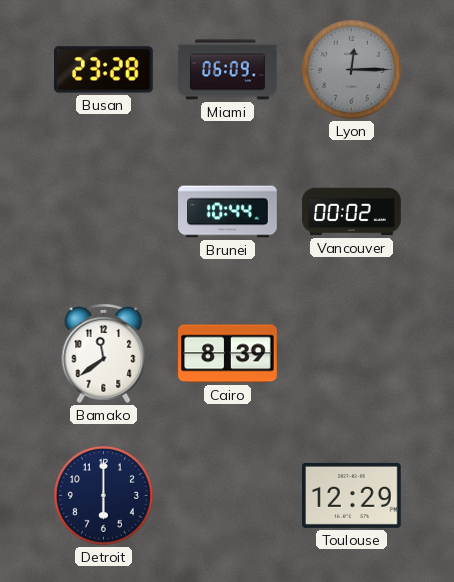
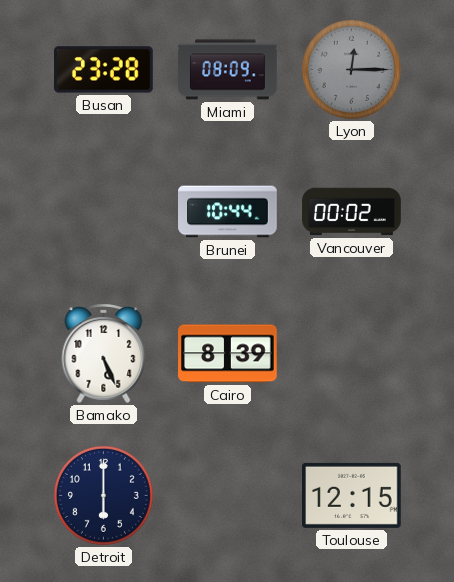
Miami: 06:09 -> 08:09 (228, 70)
Bamako: 11:39 -> 5:26 (104, 354)
Toulouse: 12:29 -> 12:15 (352, 495)
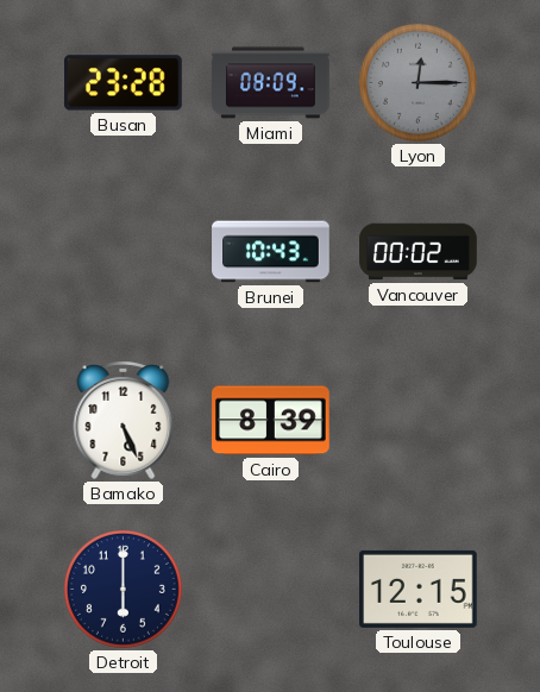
Brunei: 10:44 -> 10:43 (271, 252)
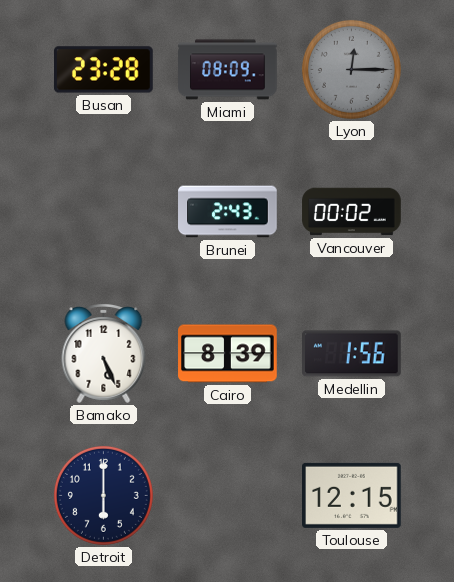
Brunei: 10:43 -> 2:43 (228, 212)
Medellin: none -> 1:56 (352, 354)
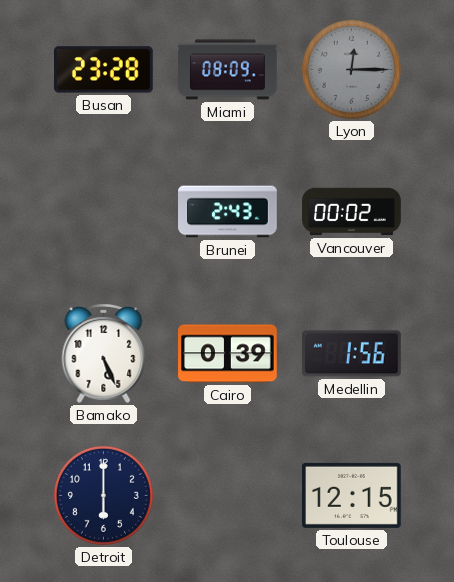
Cairo: 8:39 -> 0:39 (228, 354)
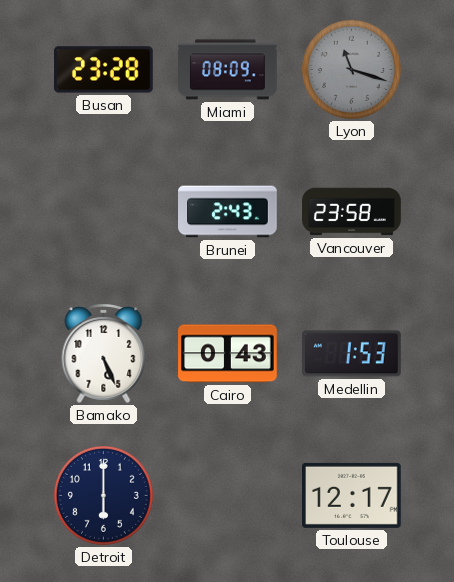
Lyon: 12:15 -> 11:18 (351, 69)
Vancouver: 00:02 -> 23:58 (352, 212)
Cairo: 0:39 -> 0:43 (228, 354)
Medellin: 1:56 -> 1:53 (352, 354)
Toulouse: 12:15 -> 12:17 (352, 495)
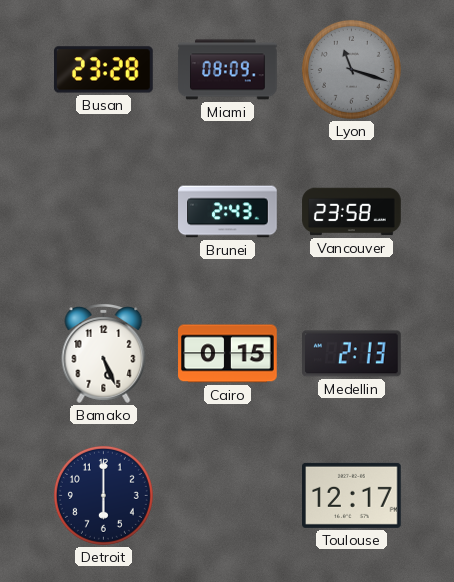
Cairo: 0:43 -> 0:15 (228, 354)
Medellin: 1:53 -> 2:13 (352, 354)
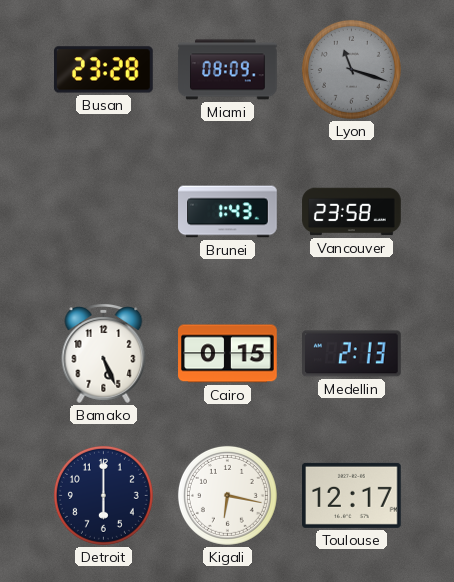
Brunei: 2:43 -> 1:43 (228, 212)
Kigali: none -> 6:17 (227, 495)
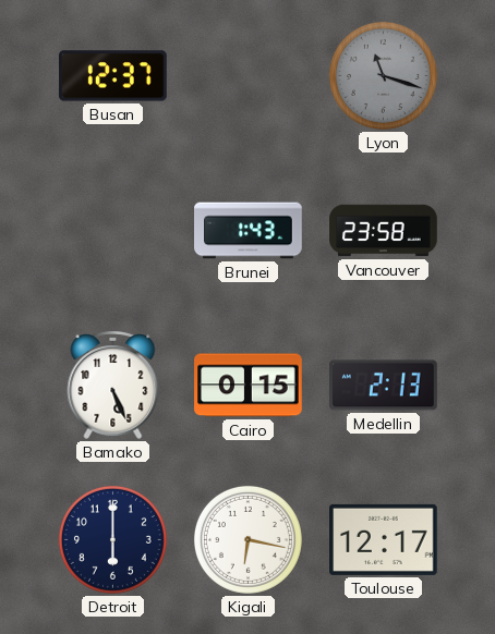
Busan: 23:28 -> 12:37 (113, 76)
Miami: 08:09 -> none (228, 70)
